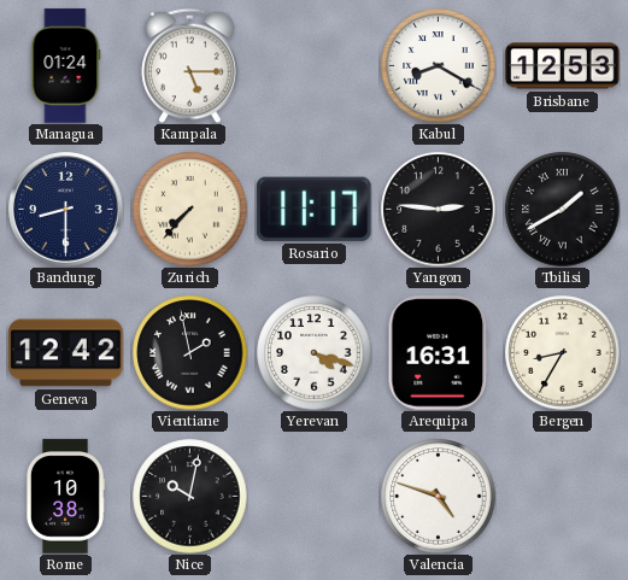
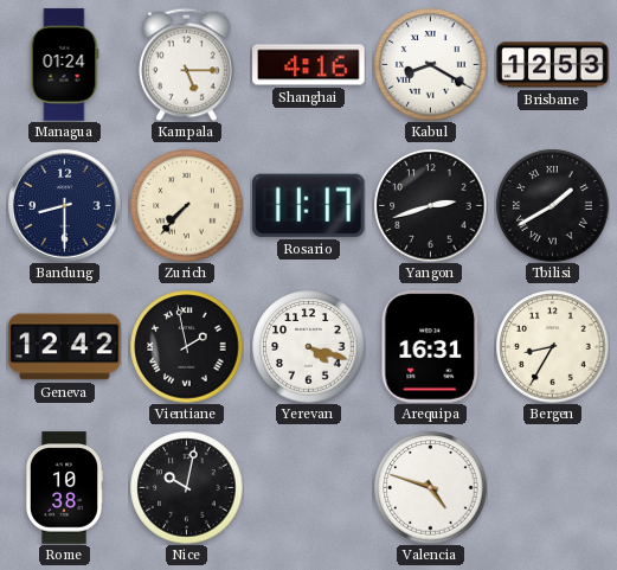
Shanghai: none -> 4:16 (309, 65)
Yangon: 2:46 -> 2:42 (430, 205)
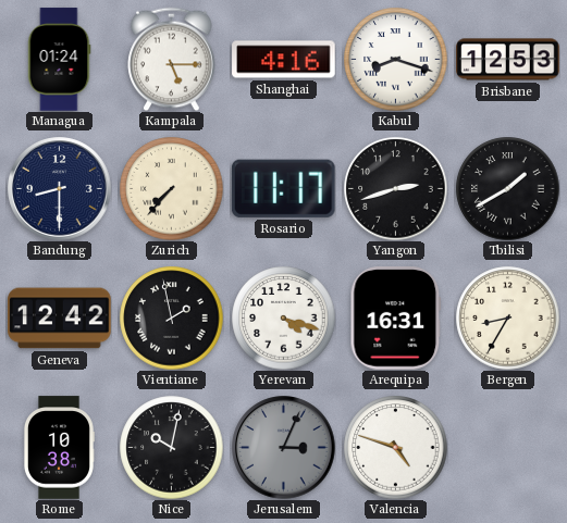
Kabul: 8:20 -> 8:18 (395, 59)
Jerusalem: none -> 3:04 (284, 448)
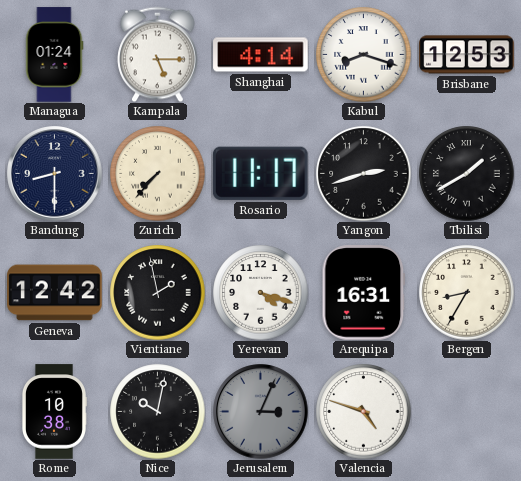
Shanghai: 4:16 -> 4:14 (261, 55)
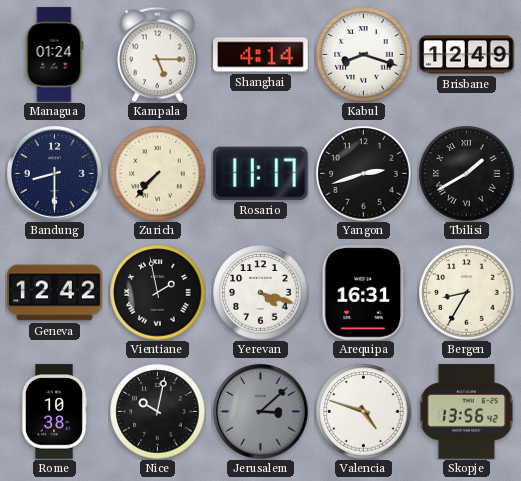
Brisbane: 12:53 -> 12:49 (467, 55)
Jerusalem: 3:04 -> 3:08 (261, 412)
Skopje: none -> 13:56 (467, 412)
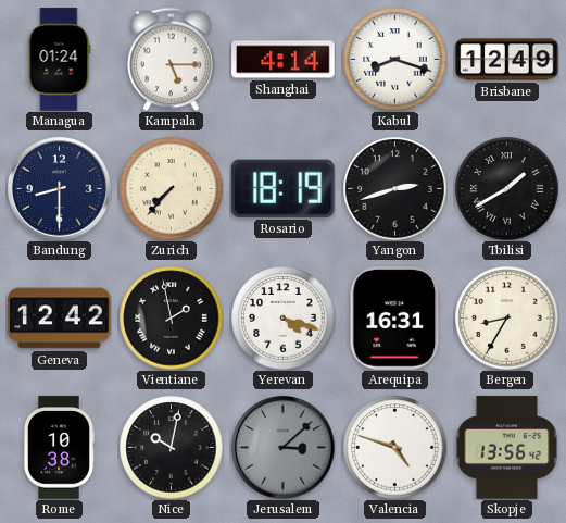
Rosario: 11:17 -> 18:19 (282, 188)
